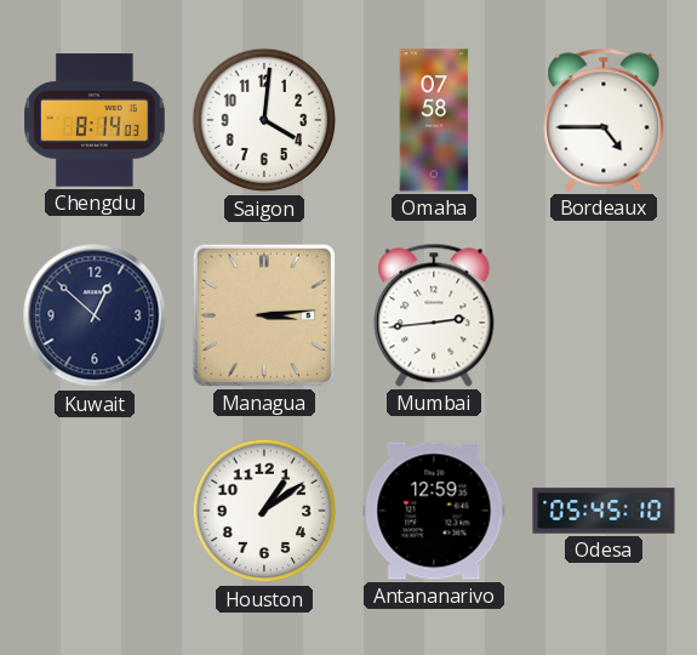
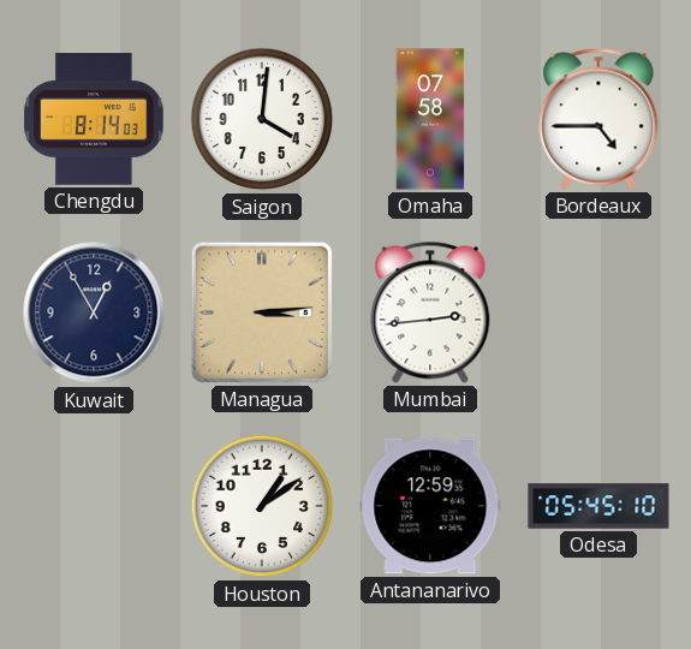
Kuwait: 12:52 -> 12:55 (94, 312)
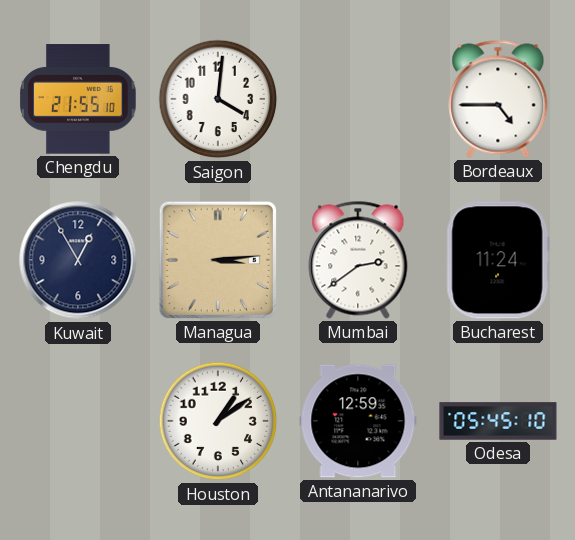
Chengdu: 8:14 -> 21:55 (78, 99)
Omaha: 07:58 -> none (430, 119)
Mumbai: 2:44 -> 2:39 (358, 260)
Bucharest: none -> 11:24 (498, 260)
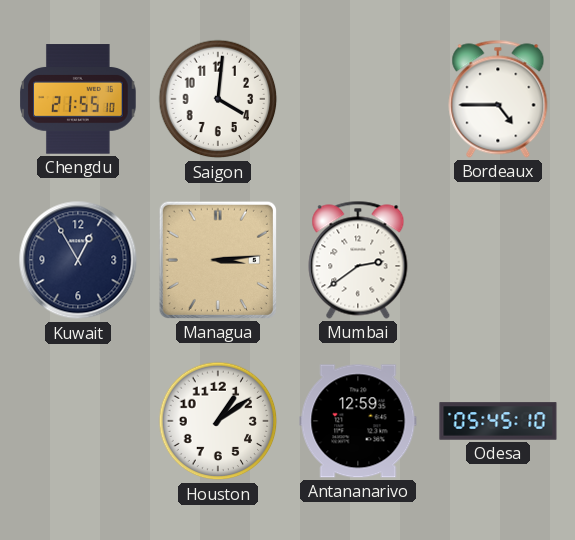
Bucharest: 11:24 -> none (498, 260)
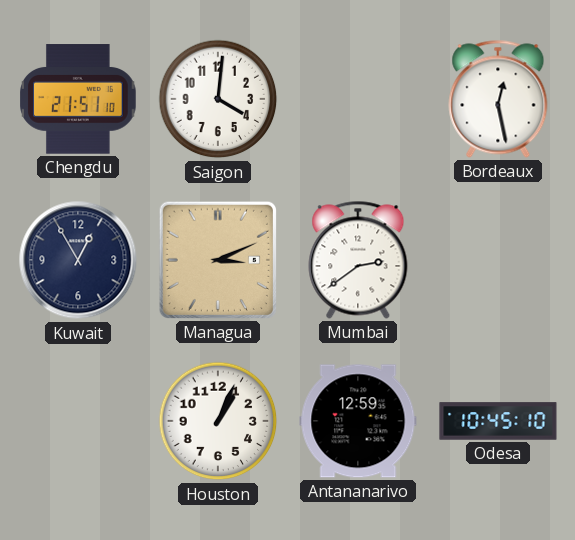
Chengdu: 21:55 -> 21:51 (78, 99)
Bordeaux: 4:45 -> 12:28 (498, 99)
Managua: 3:14 -> 3:11 (218, 260)
Houston: 1:09 -> 1:04 (218, 421)
Odesa: 05:45 -> 10:45 (498, 421)
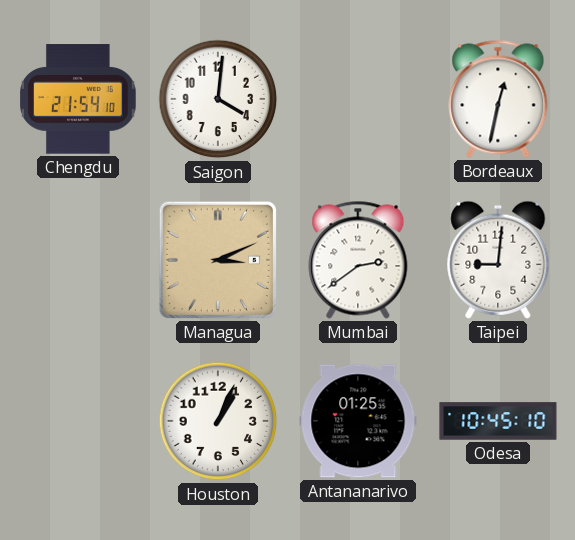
Chengdu: 21:51 -> 21:54 (78, 99)
Bordeaux: 12:28 -> 12:32 (498, 99)
Kuwait: 12:55 -> none (78, 260)
Taipei: none -> 9:01 (498, 260)
Antananarivo: 12:59 -> 01:25 (358, 421)
